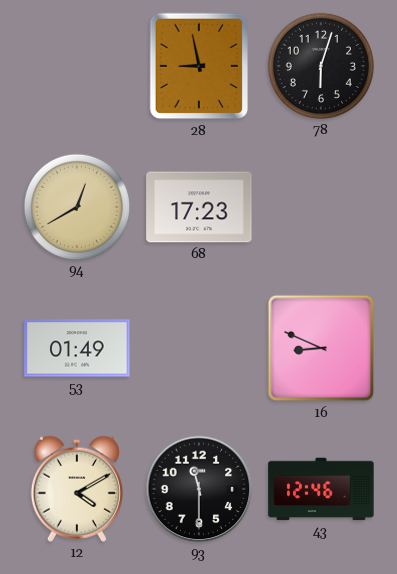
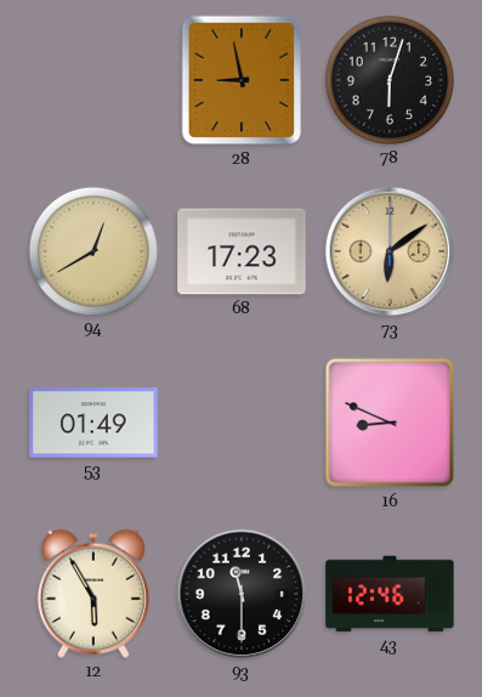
73: none -> 6:09 (390, 251)
12: 4:10 -> 5:55 (93, 594)
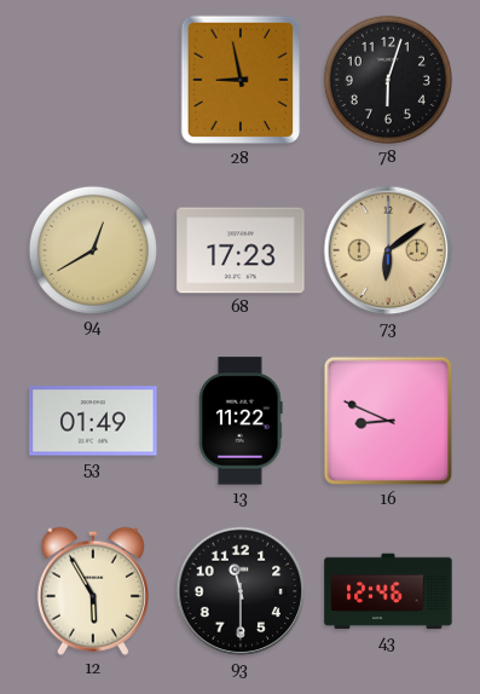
13: none -> 11:22 (241, 421)
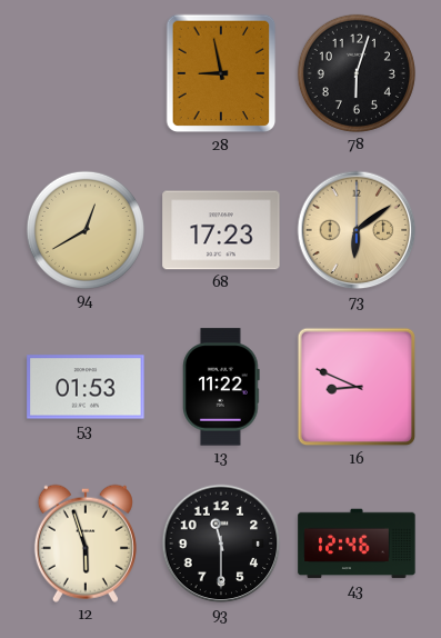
53: 01:49 -> 01:53 (86, 387)
12: 5:55 -> 5:57 (86, 544)
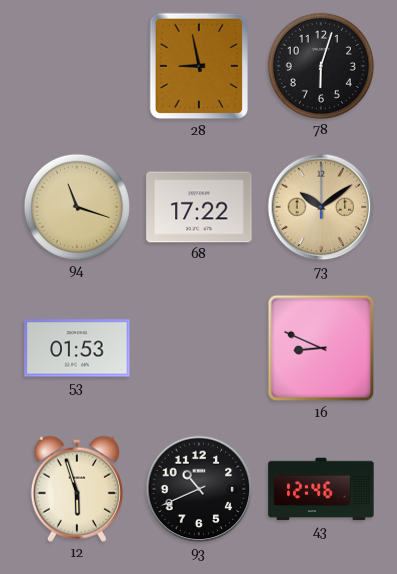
94: 12:40 -> 11:18 (77, 207)
68: 17:23 -> 17:22 (199, 207)
73: 6:09 -> 10:09 (321, 207)
13: 11:22 -> none (221, 387)
93: 11:30 -> 10:41 (199, 489)
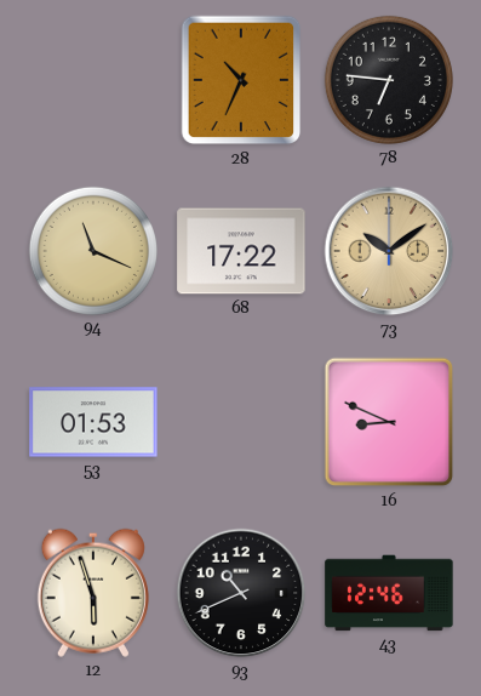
28: 8:58 -> 10:34 (241, 80)
78: 6:03 -> 6:46 (389, 80)
94: 11:18 -> 11:19 (93, 251)
